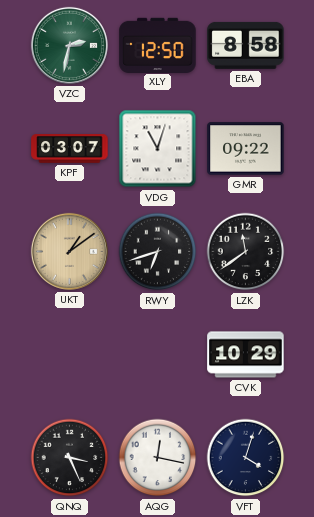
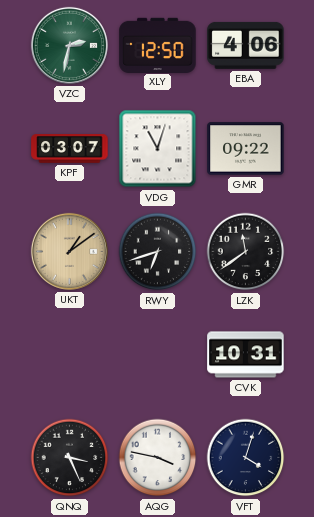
EBA: 8:58 -> 4:06 (246, 45)
CVK: 10:29 -> 10:31 (246, 355)
AQG: 12:17 -> 3:47 (158, 458)
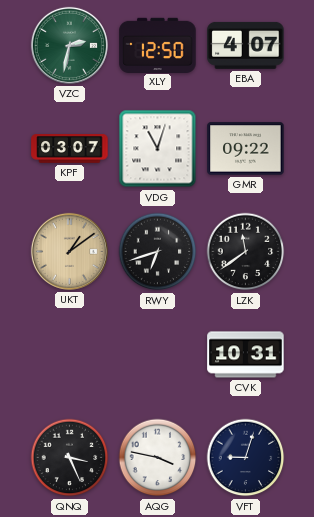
EBA: 4:06 -> 4:07 (246, 45)
VFT: 4:03 -> 9:03 (246, 458)
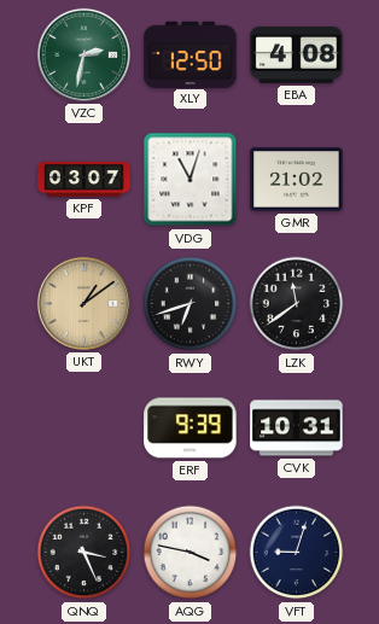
EBA: 4:07 -> 4:08 (297, 54)
GMR: 09:22 -> 21:02 (297, 180)
ERF: none -> 9:39 (191, 428)
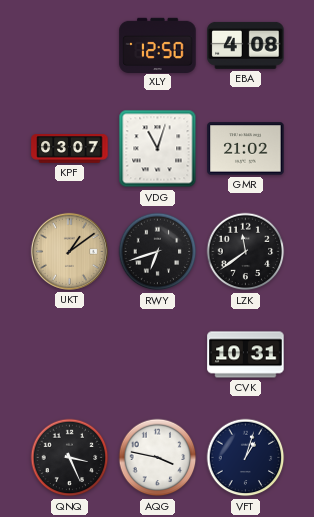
VZC: 2:32 -> none (83, 54)
ERF: 9:39 -> none (191, 428)
VFT: 9:03 -> 1:03 (246, 458)
